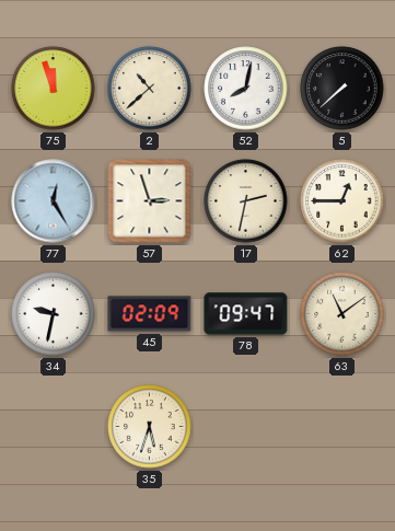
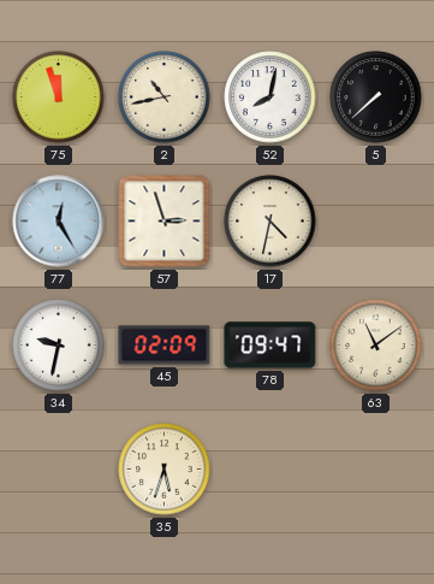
2: 10:38 -> 10:43 (165, 98)
17: 2:32 -> 4:32 (270, 222)
62: 12:45 -> none (342, 201)
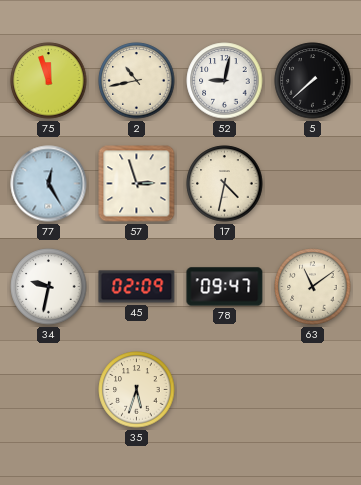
52: 8:02 -> 9:02 (225, 81)
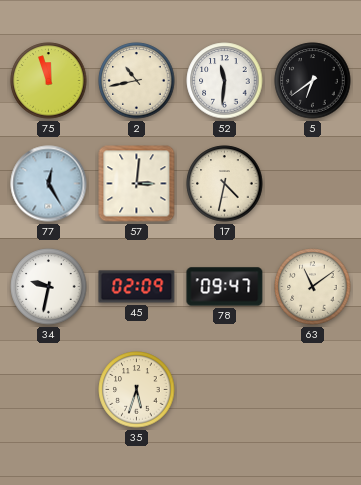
52: 9:02 -> 11:31 (225, 81)
5: 7:38 -> 6:39 (313, 81)
57: 2:57 -> 3:01 (137, 184)
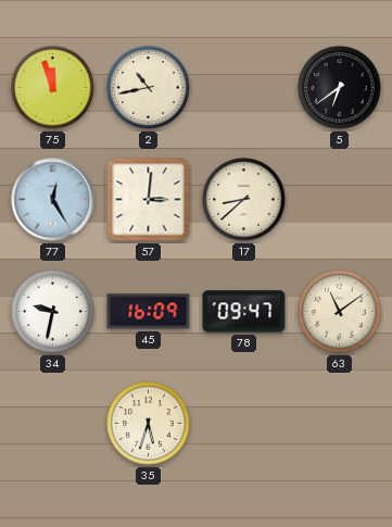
52: 11:31 -> none (225, 81)
17: 4:32 -> 8:38 (244, 200)
45: 02:09 -> 16:09 (149, 312)
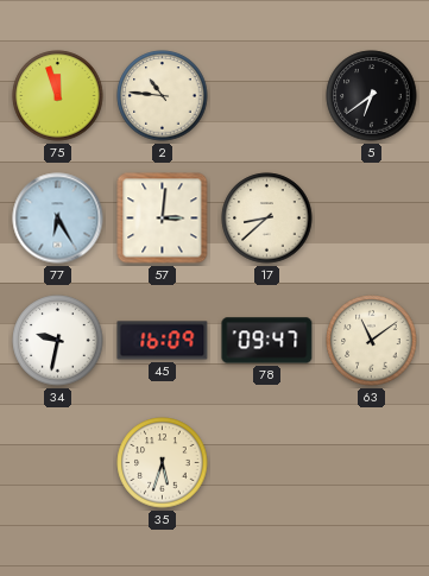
2: 10:43 -> 10:46 (163, 96)
77: 12:25 -> 6:25 (58, 219)
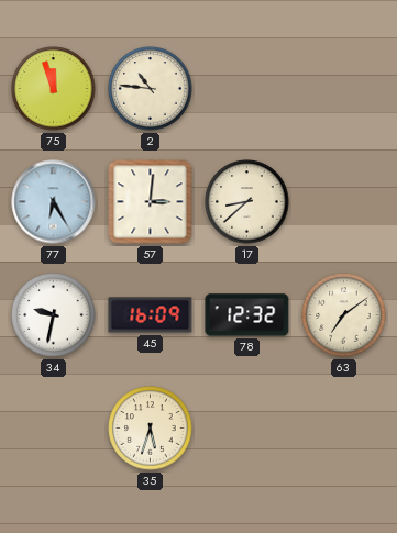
5: 6:39 -> none (372, 96)
78: 09:47 -> 12:32 (247, 315)
63: 11:09 -> 7:09 (344, 315)
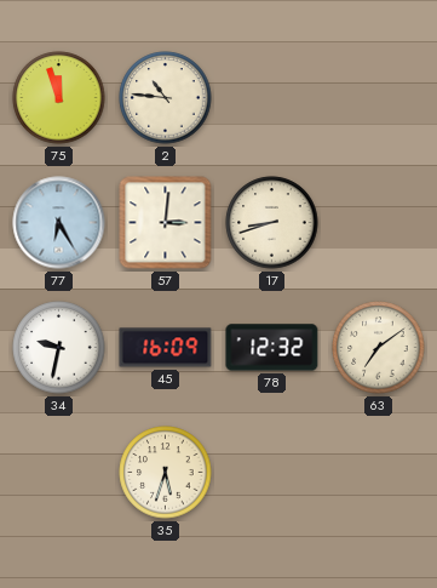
17: 8:38 -> 8:42 (272, 223)
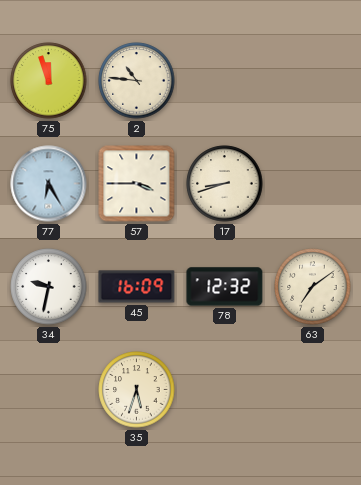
57: 3:01 -> 3:45 (137, 184)
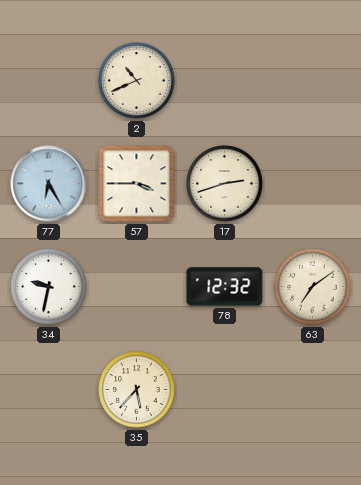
75: 11:57 -> none (49, 81)
2: 10:46 -> 10:41 (137, 81)
17: 8:42 -> 2:42 (225, 184)
45: 16:09 -> none (137, 287)
35: 5:33 -> 5:37 (137, 390)
